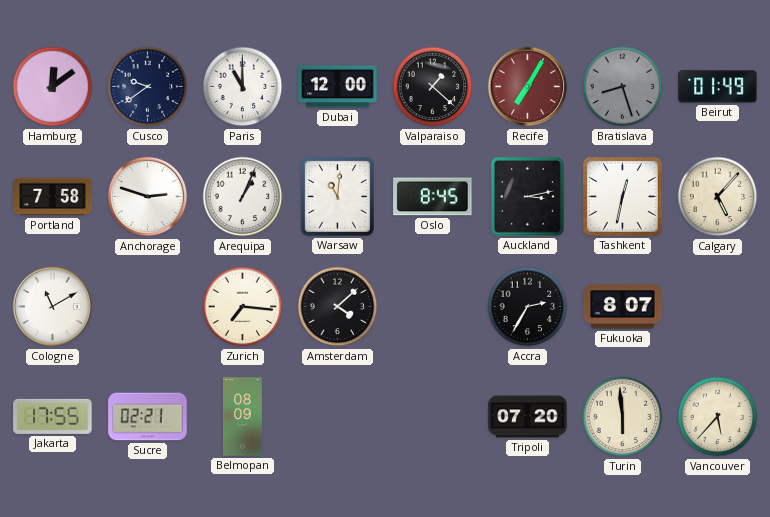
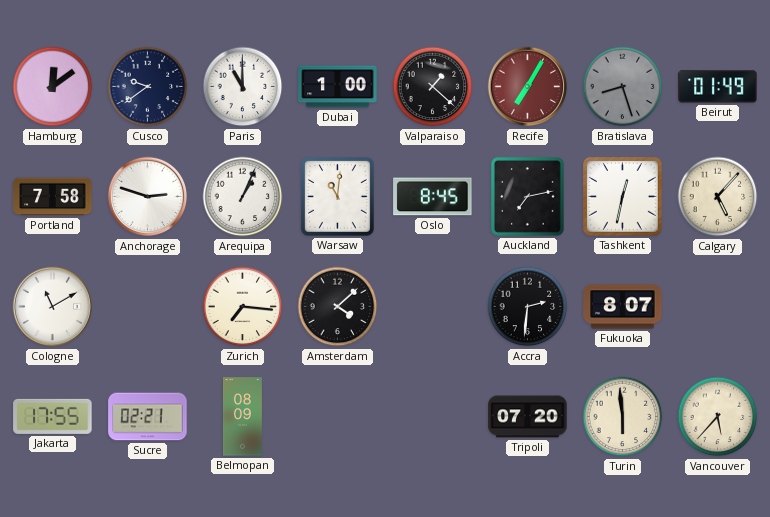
Dubai: 12:00 -> 1:00 (338, 87)
Auckland: 3:13 -> 7:13 (528, 197)
Accra: 2:35 -> 2:31 (528, 307)
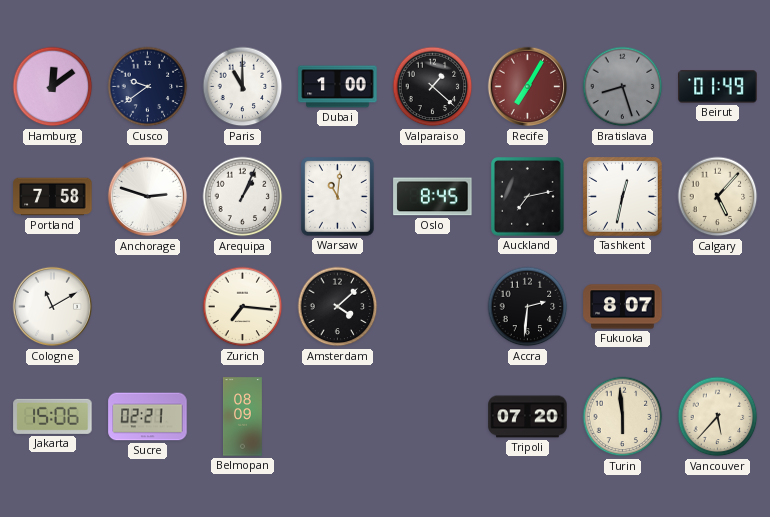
Jakarta: 17:55 -> 15:06 (53, 416)
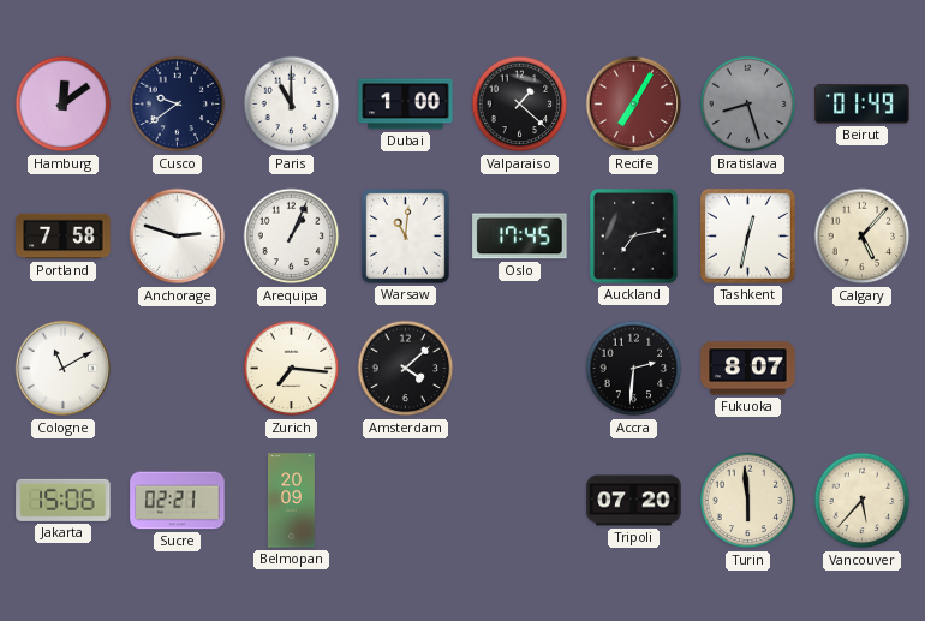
Oslo: 8:45 -> 17:45 (520, 237)
Belmopan: 08:09 -> 20:09 (292, 501)
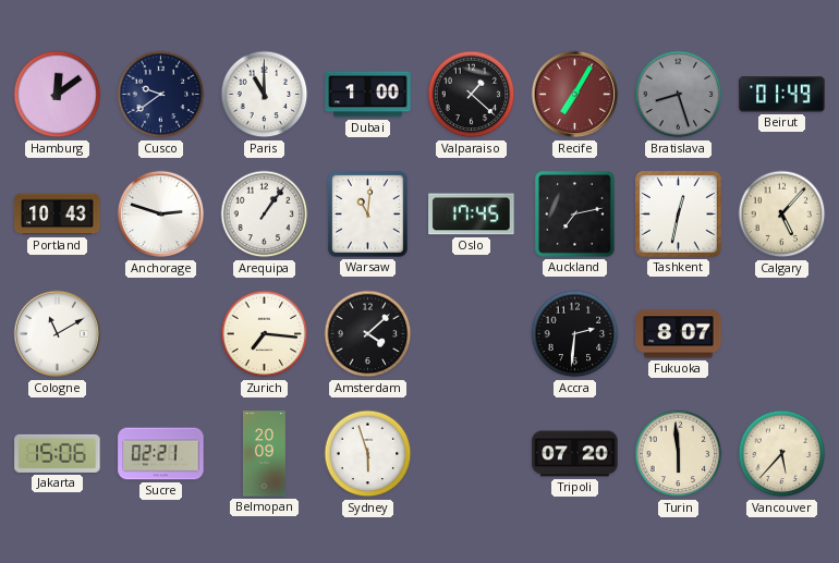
Portland: 7:58 -> 10:43 (58, 215)
Arequipa: 1:04 -> 1:06 (265, 215)
Sydney: none -> 5:57 (368, 454)
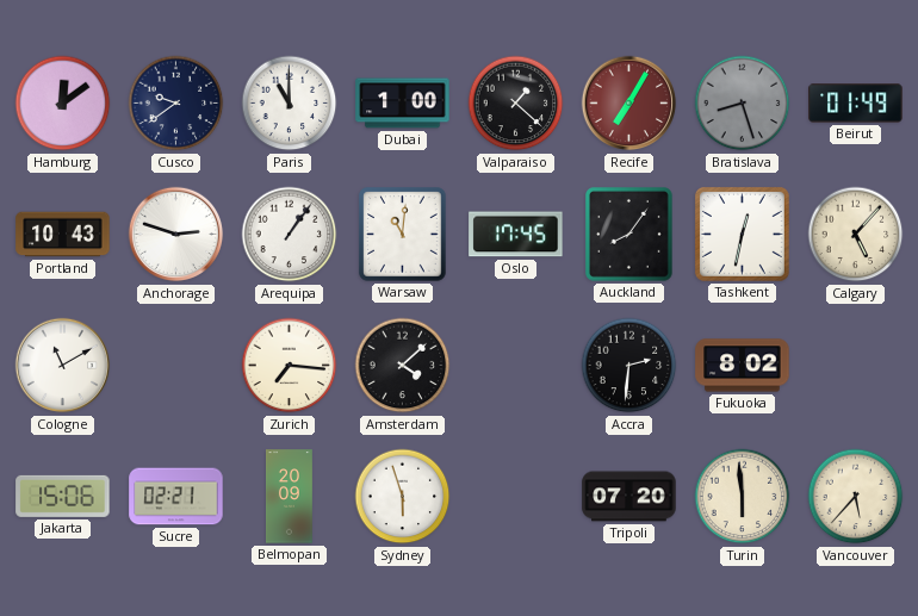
Auckland: 7:13 -> 8:06 (629, 235)
Fukuoka: 8:07 -> 8:02 (743, 366)
